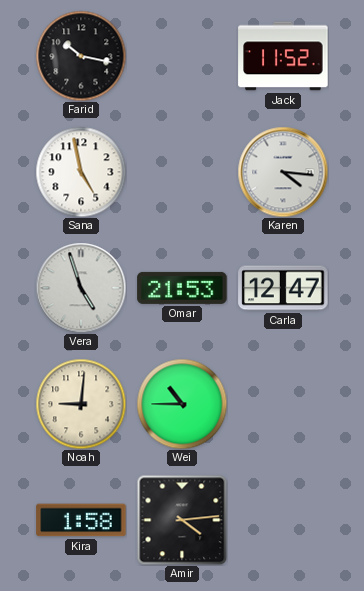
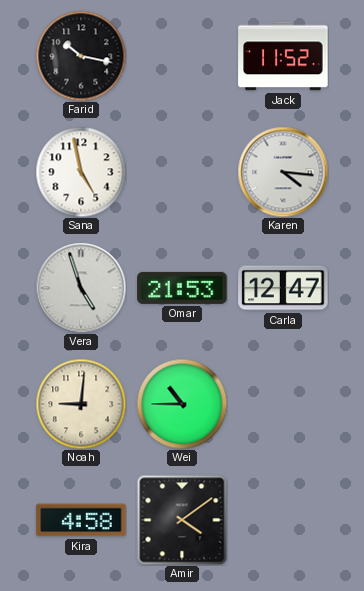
Kira: 1:58 -> 4:58 (81, 520)
Amir: 4:14 -> 4:09 (182, 520)
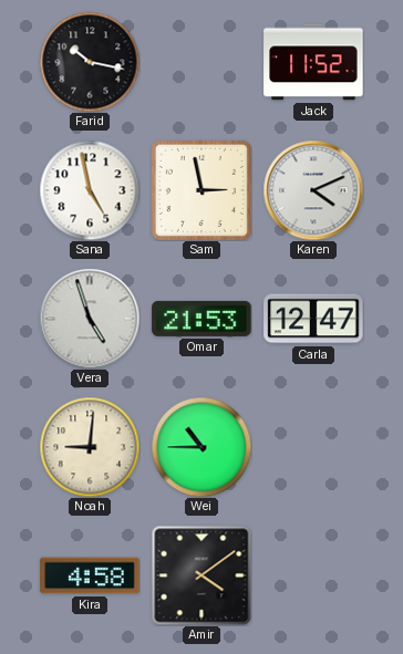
Sam: none -> 2:58 (201, 190)
Karen: 4:16 -> 4:11 (313, 190)
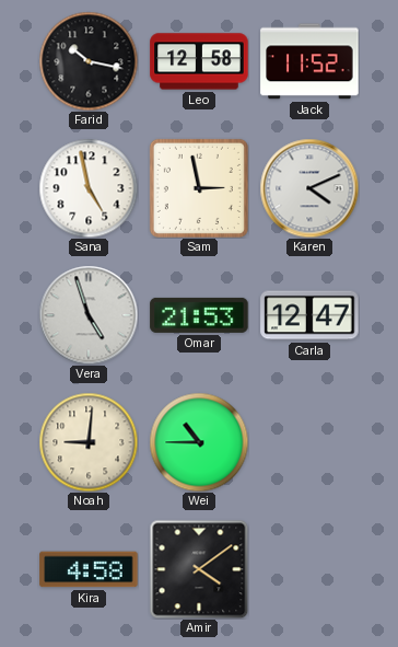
Leo: none -> 12:58 (199, 61)
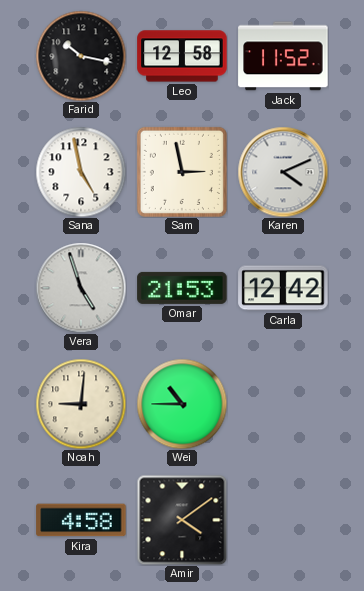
Carla: 12:47 -> 12:42 (283, 288)
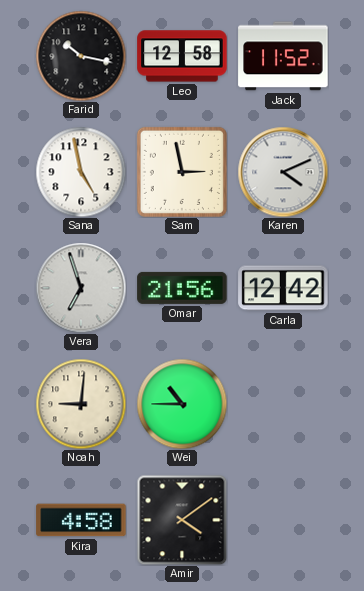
Vera: 4:57 -> 6:57 (81, 288)
Omar: 21:53 -> 21:56 (182, 288)
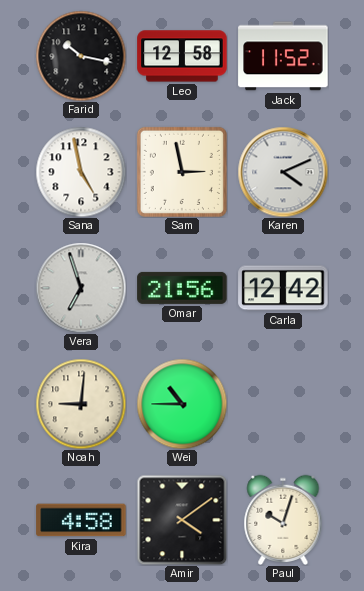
Paul: none -> 10:03 (283, 520)
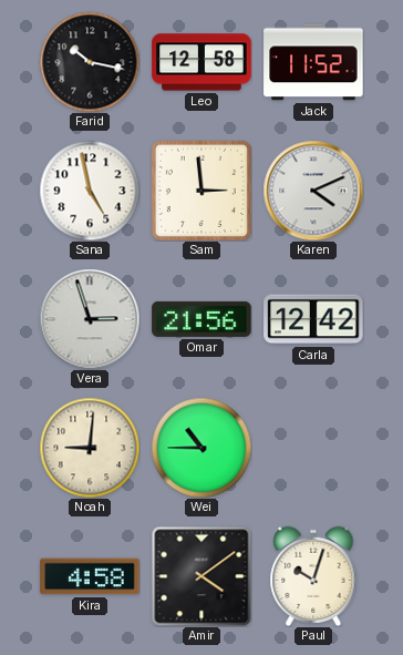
Sam: 2:58 -> 2:59 (201, 191)
Vera: 6:57 -> 2:57 (90, 319)
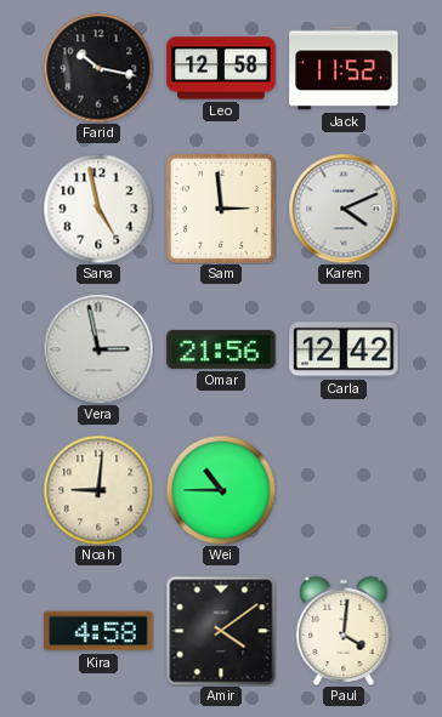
Vera: 2:57 -> 2:58 (98, 349)
Paul: 10:03 -> 4:01 (344, 631)
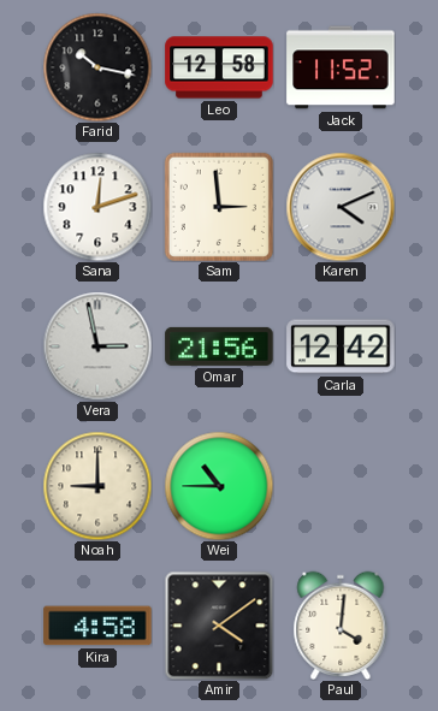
Sana: 4:58 -> 12:12 (97, 207)
Noah: 9:01 -> 9:00 (97, 486)
